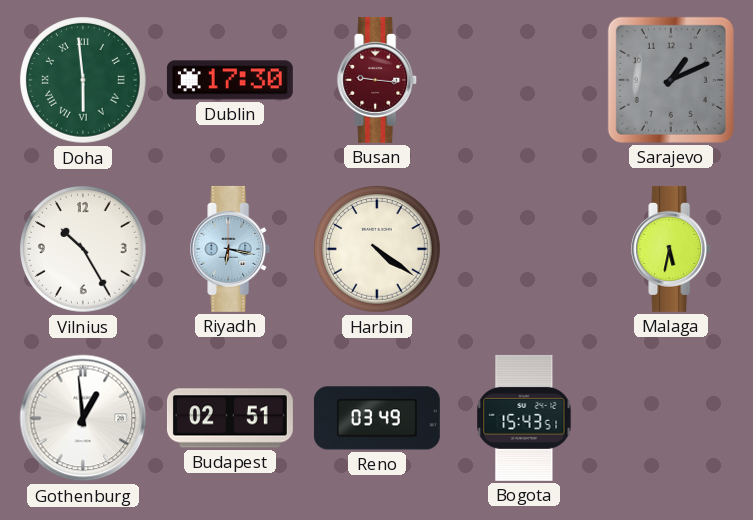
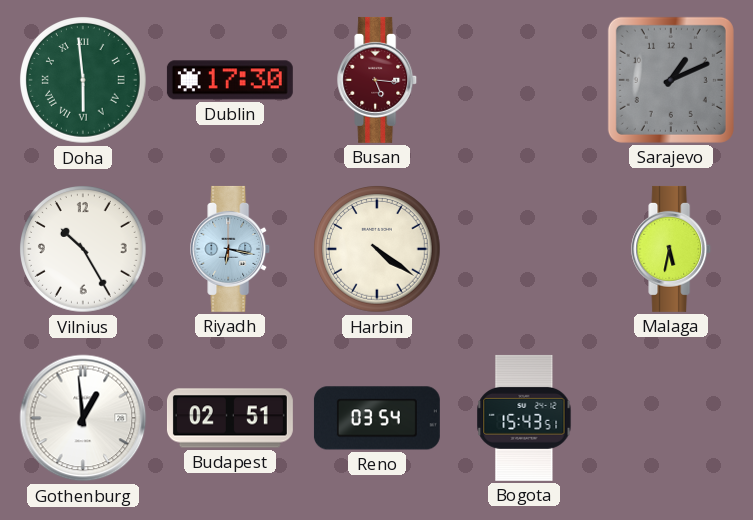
Busan: 9:16 -> 5:16 (378, 80)
Reno: 03:49 -> 03:54 (377, 418)
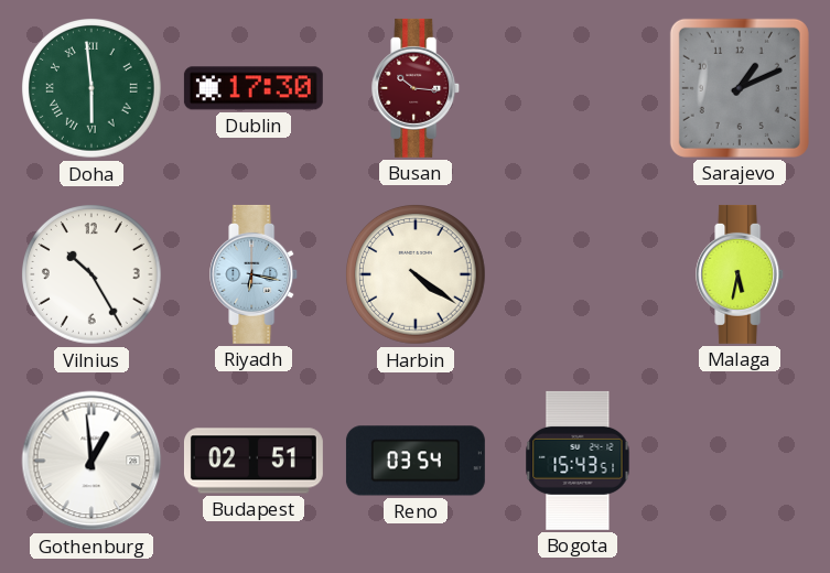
Busan: 5:16 -> 10:16 (417, 88)
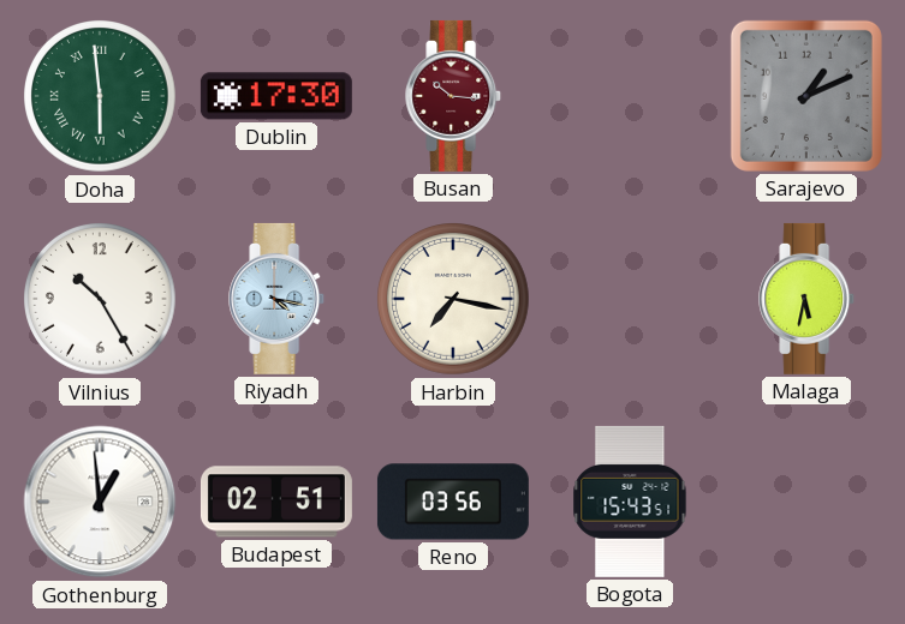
Riyadh: 6:17 -> 4:17 (278, 299)
Harbin: 4:21 -> 7:17 (454, 300)
Reno: 03:54 -> 03:56 (453, 502)
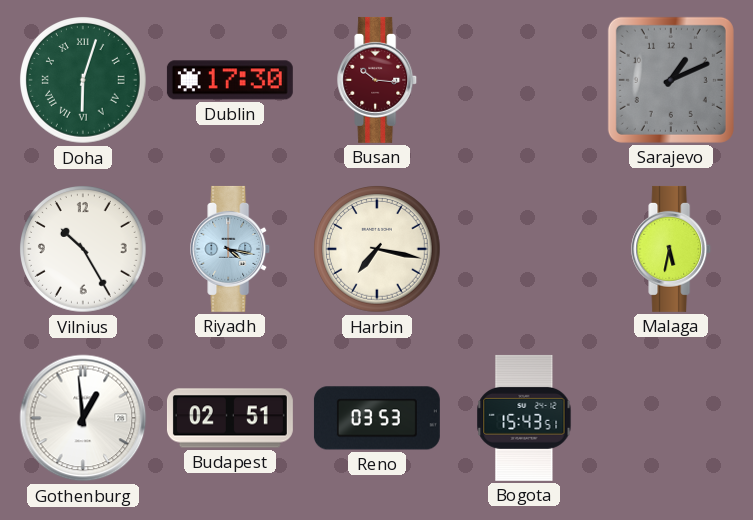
Doha: 5:59 -> 6:03 (84, 81)
Reno: 03:56 -> 03:53 (377, 418)
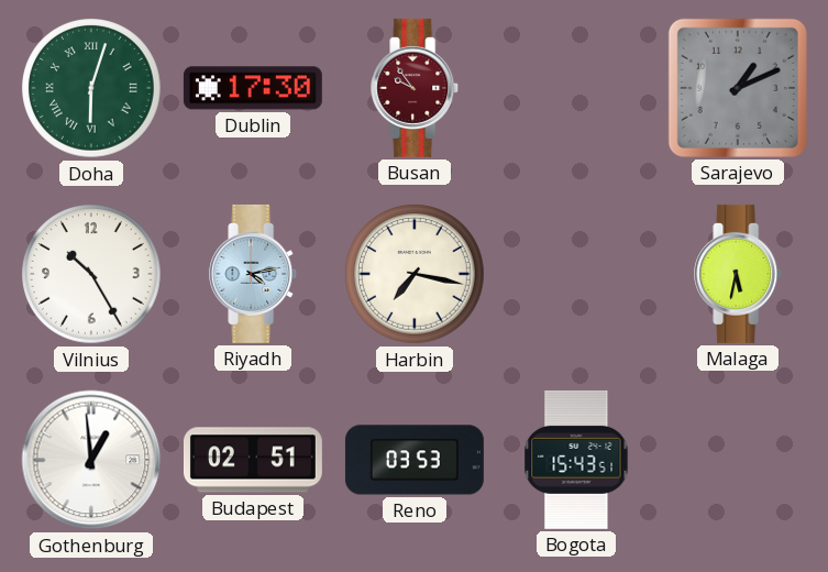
Busan: 10:16 -> 9:54 (416, 88)
Riyadh: 4:17 -> 4:13 (254, 274)
